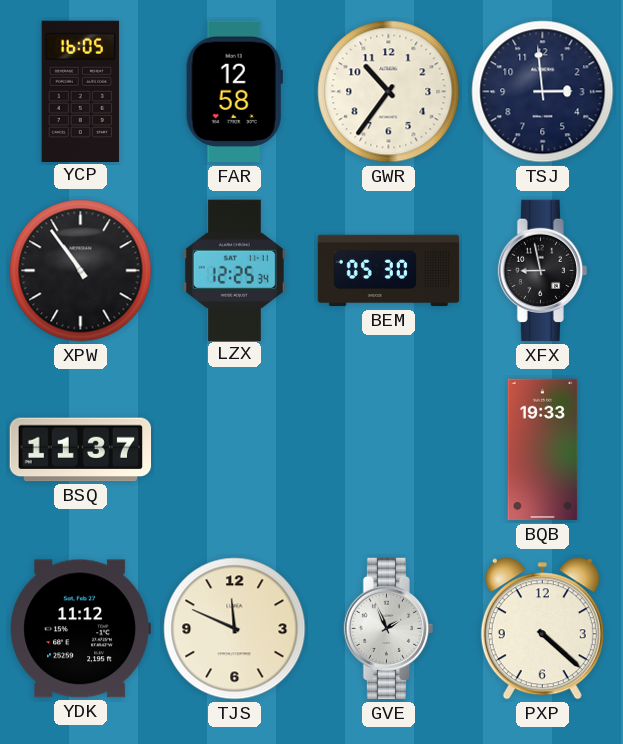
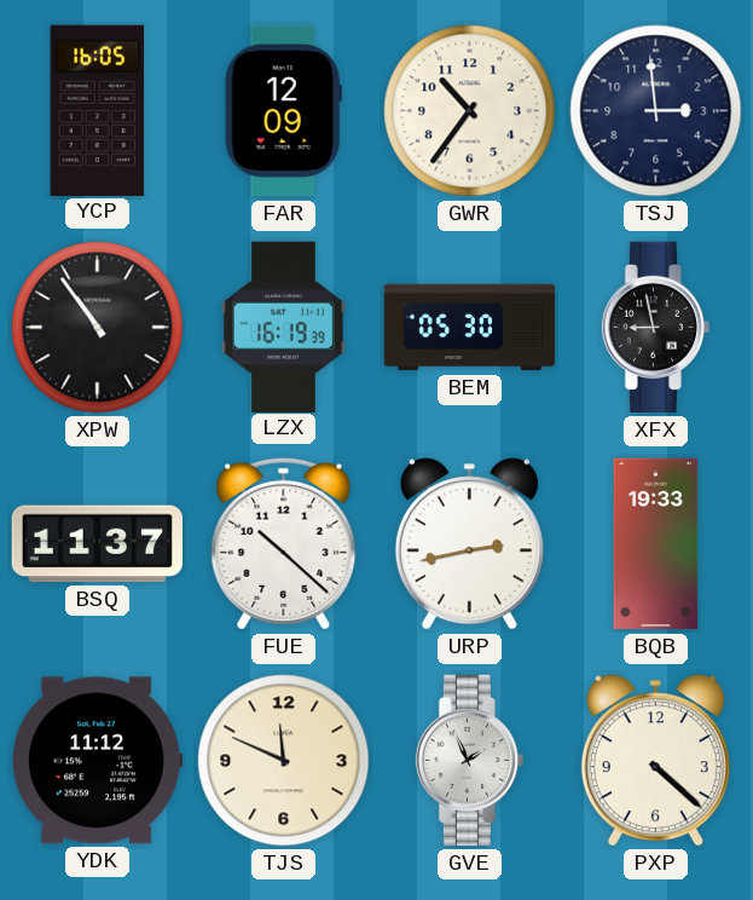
FAR: 12:58 -> 12:09 (283, 111)
LZX: 12:25 -> 16:19 (283, 327)
FUE: none -> 10:22 (284, 543)
URP: none -> 2:43 (469, 544)
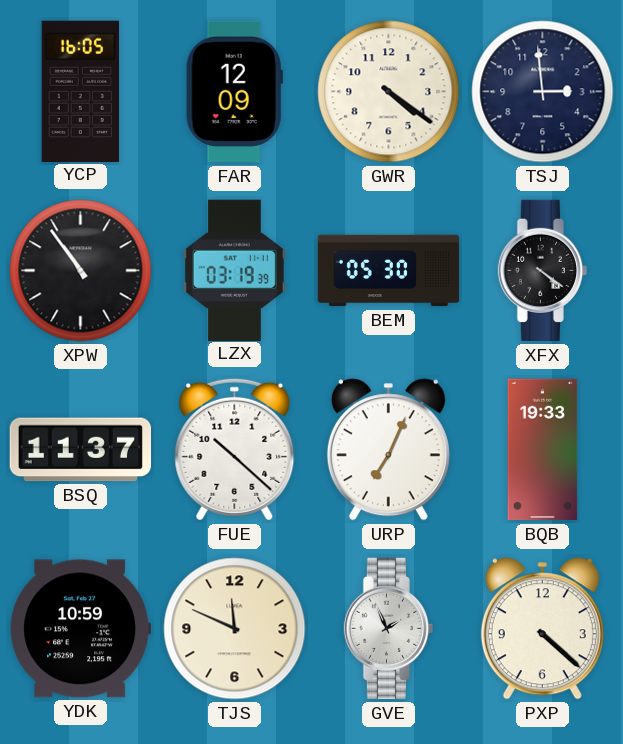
GWR: 10:36 -> 4:21 (389, 92)
LZX: 16:19 -> 03:19 (234, 270)
XFX: 8:58 -> 4:21 (543, 271)
URP: 2:43 -> 7:04 (388, 450)
YDK: 11:12 -> 10:59 (80, 629)
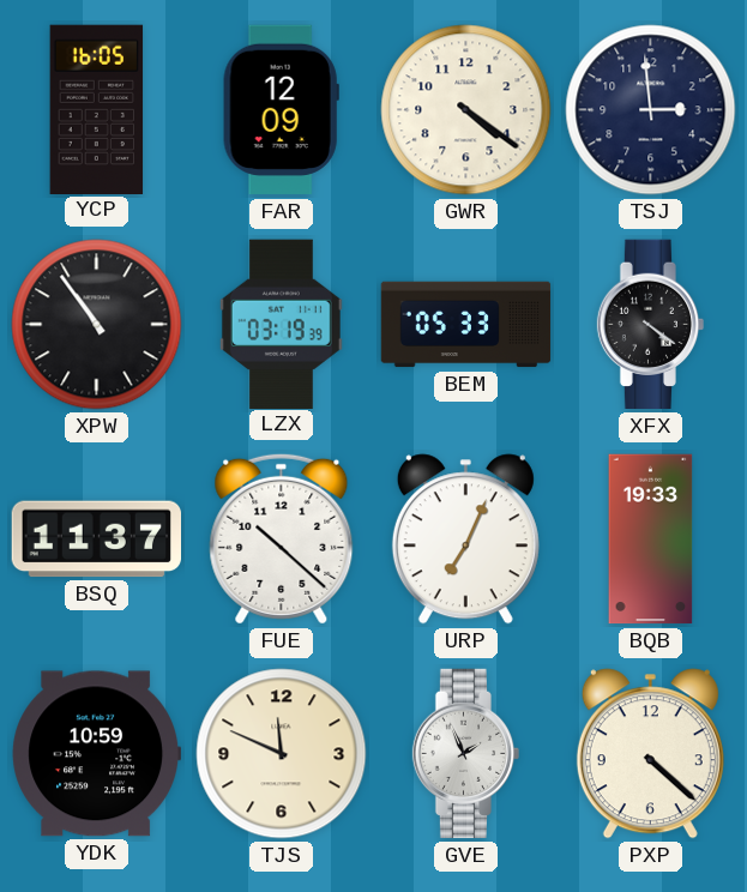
BEM: 05:30 -> 05:33 (466, 325)
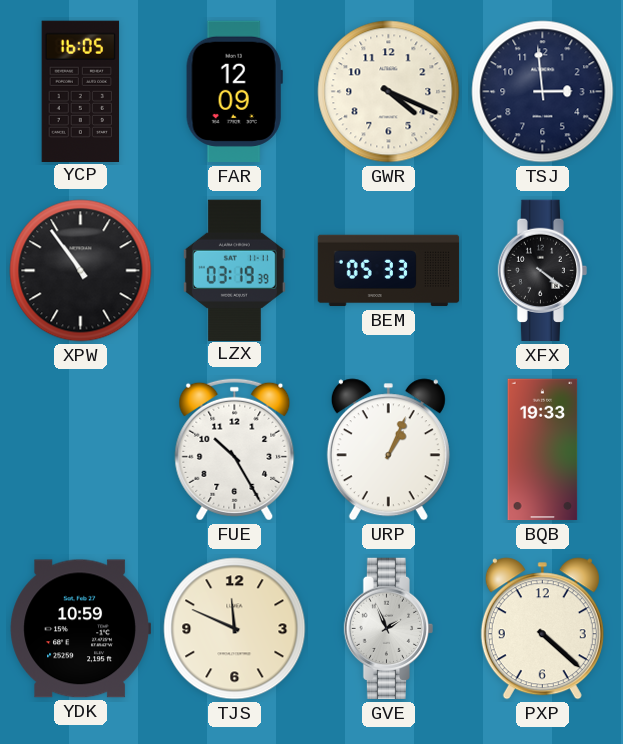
GWR: 4:21 -> 4:19 (389, 92)
BSQ: 11:37 -> none (96, 540)
FUE: 10:22 -> 10:25 (235, 449)
URP: 7:04 -> 1:04 (388, 450)
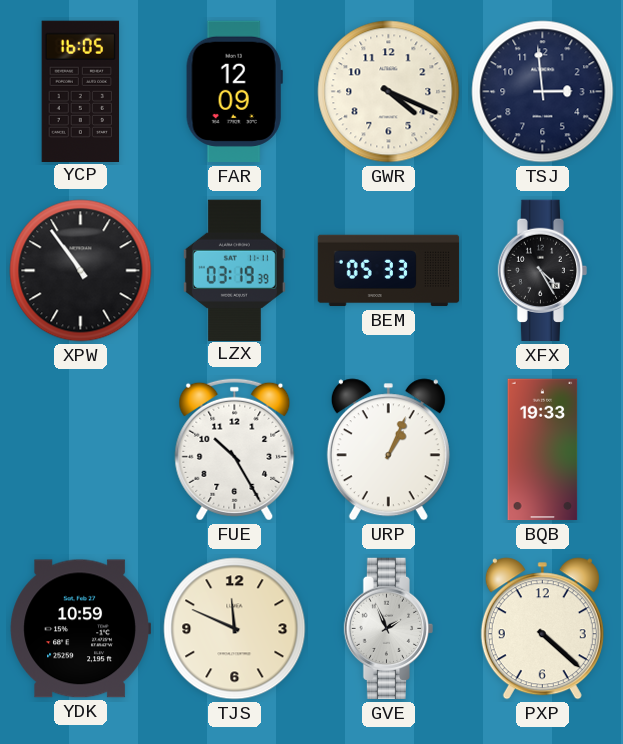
XFX: 4:21 -> 4:25 (543, 271)
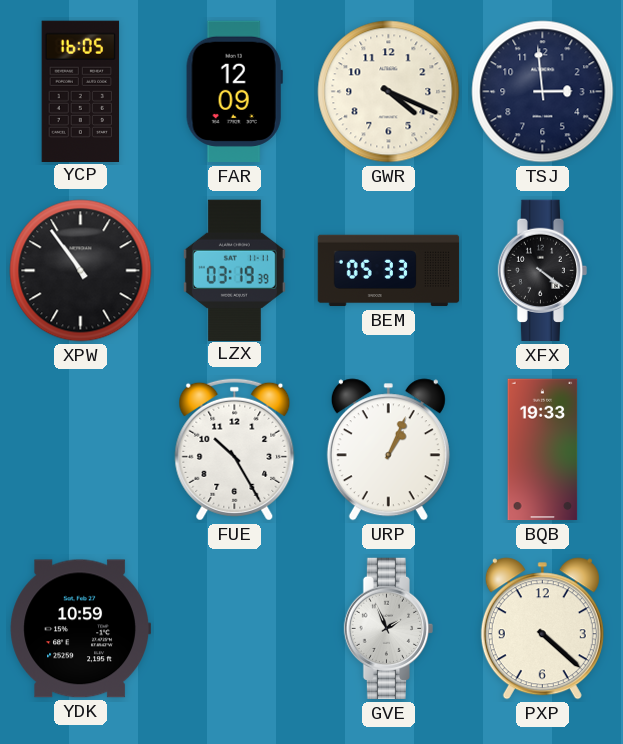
XFX: 4:25 -> 4:21 (543, 271)
TJS: 11:49 -> none (235, 629)
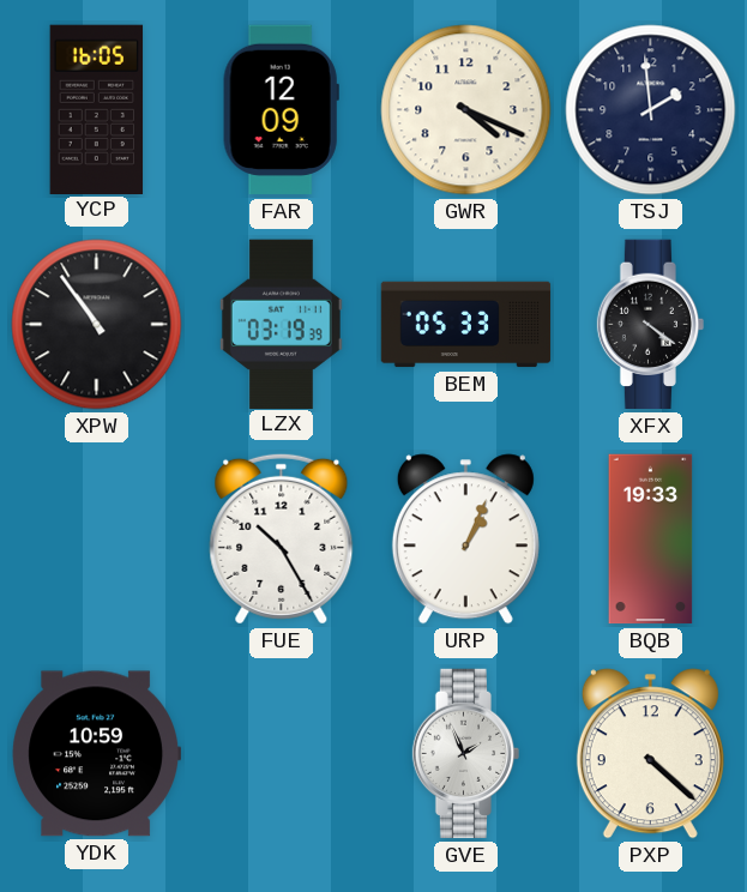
TSJ: 2:59 -> 1:59 (651, 110)
